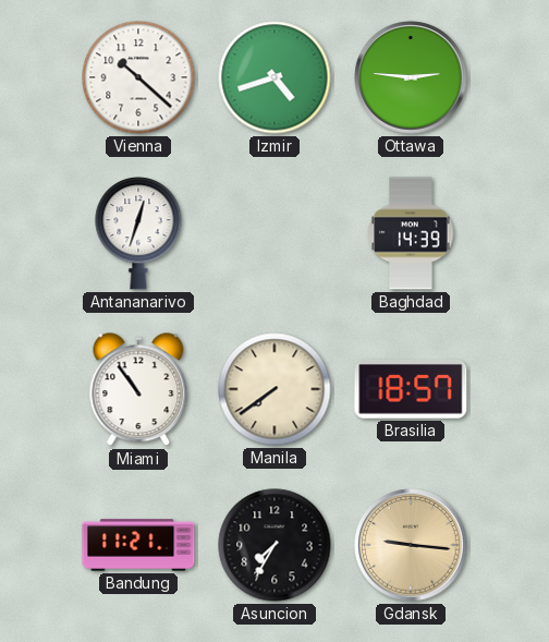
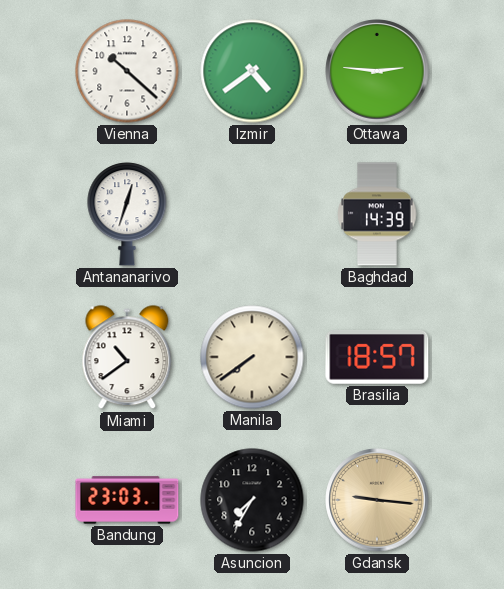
Izmir: 4:42 -> 4:39 (252, 71)
Miami: 10:54 -> 10:39 (127, 358)
Bandung: 11:21 -> 23:03 (127, 500)
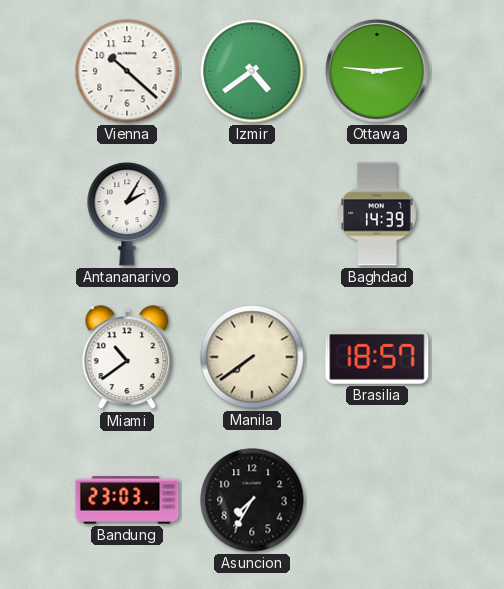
Antananarivo: 12:33 -> 2:05 (127, 214)
Gdansk: 9:16 -> none (377, 500)
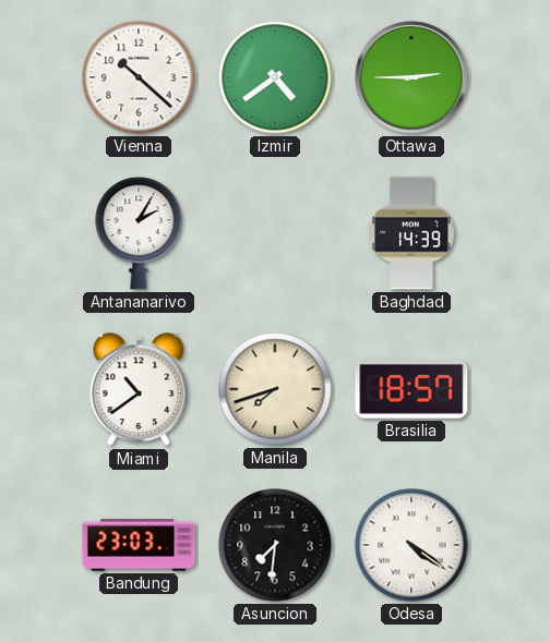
Ottawa: 2:46 -> 2:45 (411, 77)
Manila: 7:39 -> 7:42 (275, 389)
Asuncion: 7:35 -> 7:31 (275, 545)
Odesa: none -> 4:21 (411, 545)
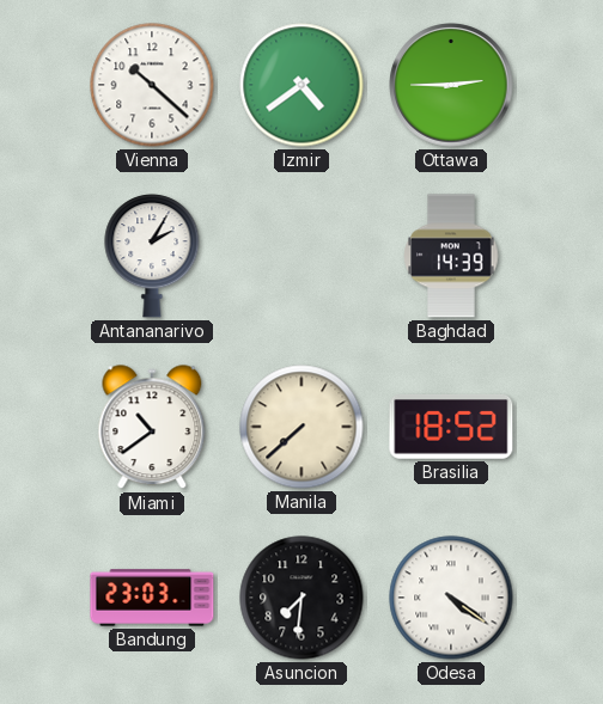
Manila: 7:42 -> 7:38 (301, 427)
Brasilia: 18:57 -> 18:52 (451, 427)
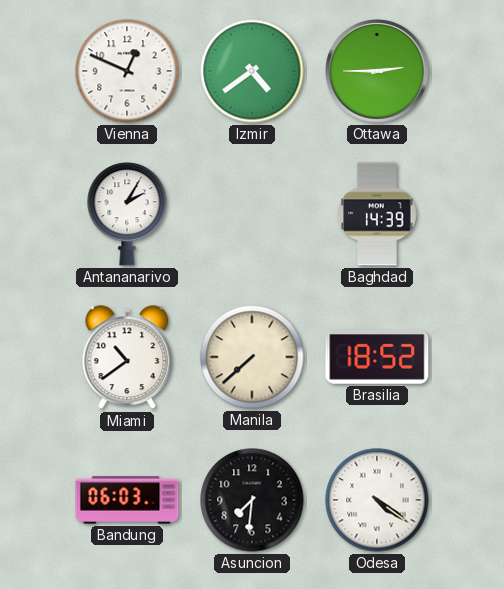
Vienna: 10:22 -> 12:49 (127, 71)
Bandung: 23:03 -> 06:03 (127, 500)
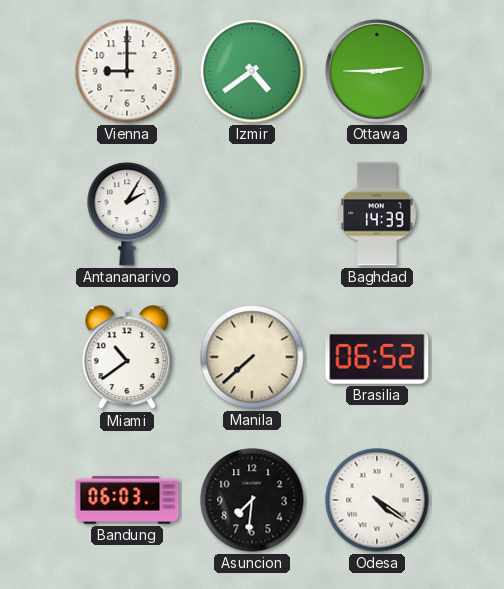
Vienna: 12:49 -> 9:00 (127, 71)
Brasilia: 18:52 -> 06:52 (377, 357)
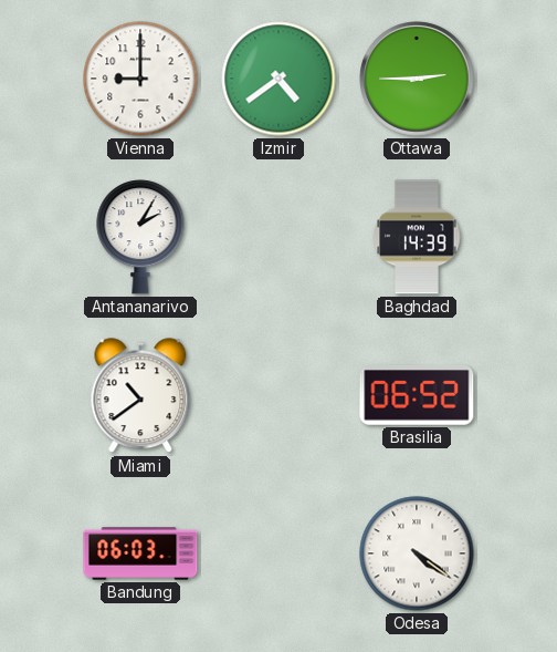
Manila: 7:38 -> none (252, 357)
Asuncion: 7:31 -> none (252, 500)
